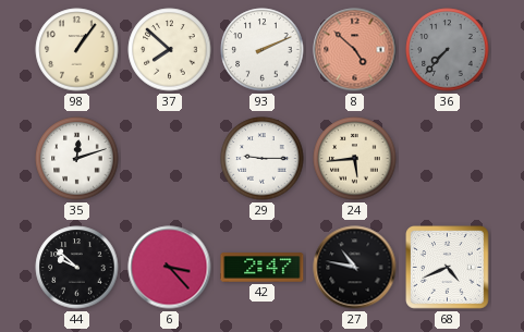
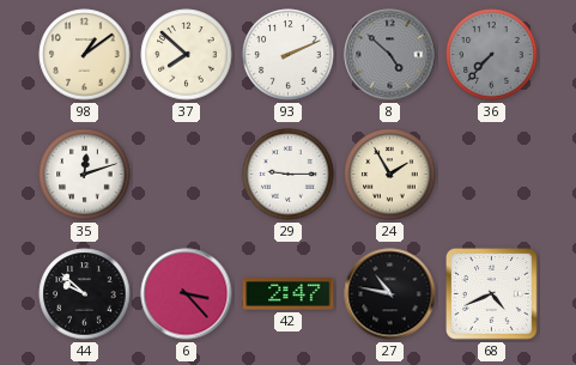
98: 1:06 -> 1:09 (85, 55)
8 dial: salmon -> grey (390, 55)
24: 5:44 -> 1:55 (390, 175)
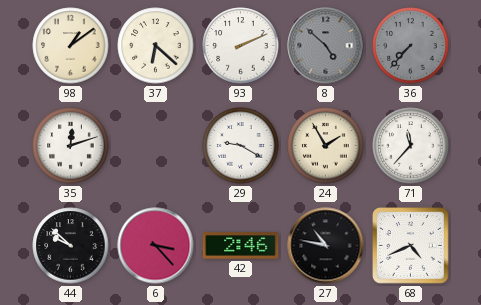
37: 7:52 -> 6:22 (156, 46)
29: 9:15 -> 9:20 (241, 146)
71: none -> 11:37 (411, 146)
42: 2:47 -> 2:46 (241, 246)
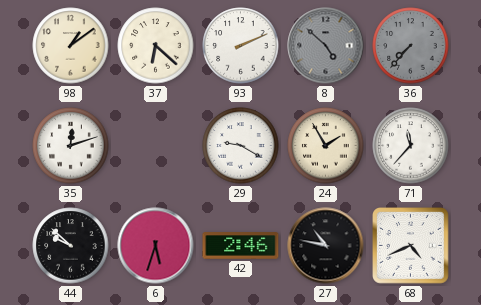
6: 3:23 -> 5:33 (156, 246)
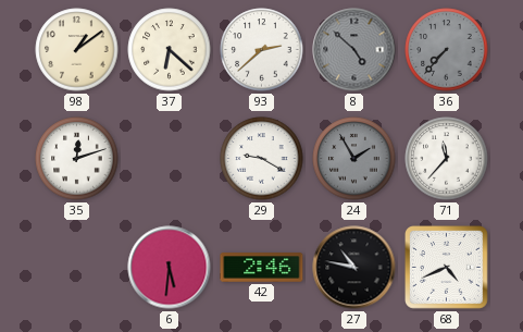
93: 2:11 -> 2:38 (262, 50)
24 dial: cream -> grey (354, 159)
44: 9:52 -> none (71, 246)
6: 5:33 -> 5:31 (170, 268)
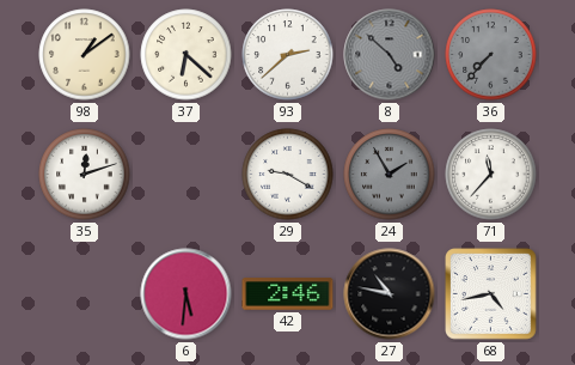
68: 4:41 -> 4:43 (491, 294)
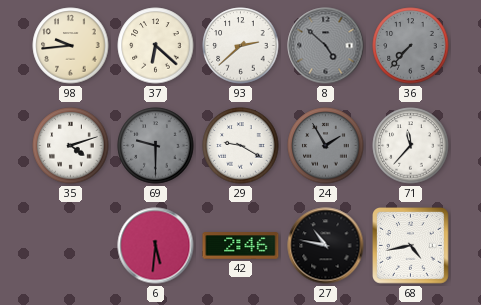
98: 1:09 -> 9:44 (71, 46)
35: 12:12 -> 4:12 (71, 146)
69: none -> 9:30 (156, 146)
